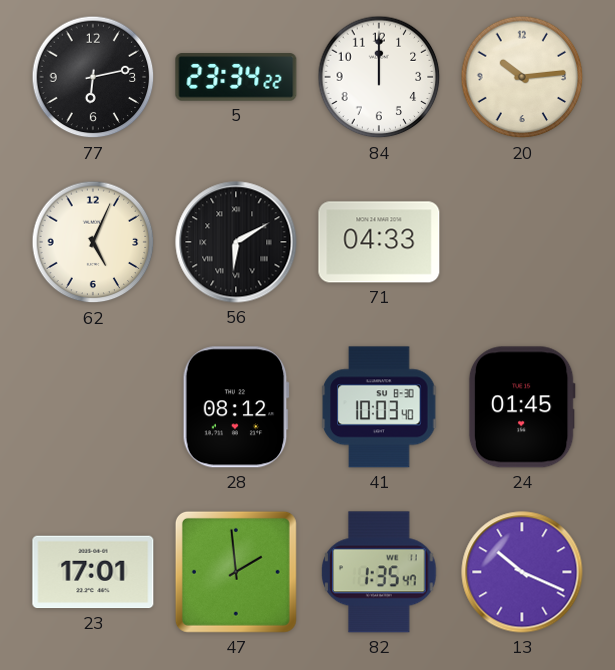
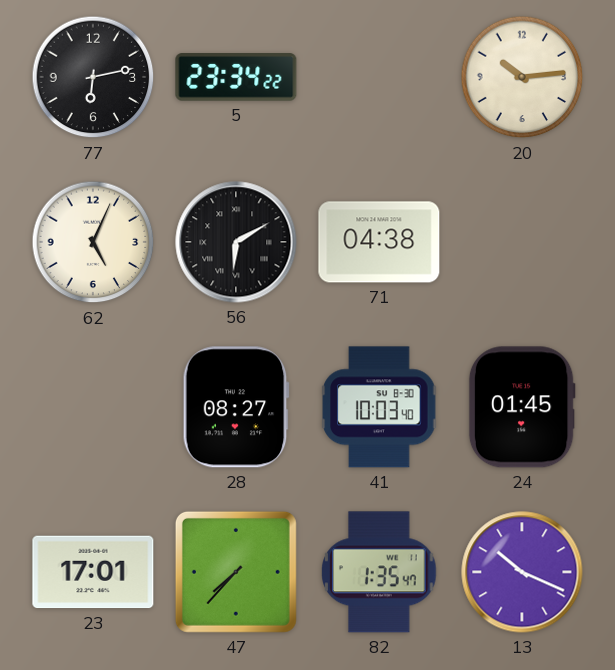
84: 12:00 -> none (379, 77)
71: 04:33 -> 04:38 (379, 242)
28: 08:12 -> 08:27 (236, 407)
47: 1:59 -> 7:37 (236, 572)
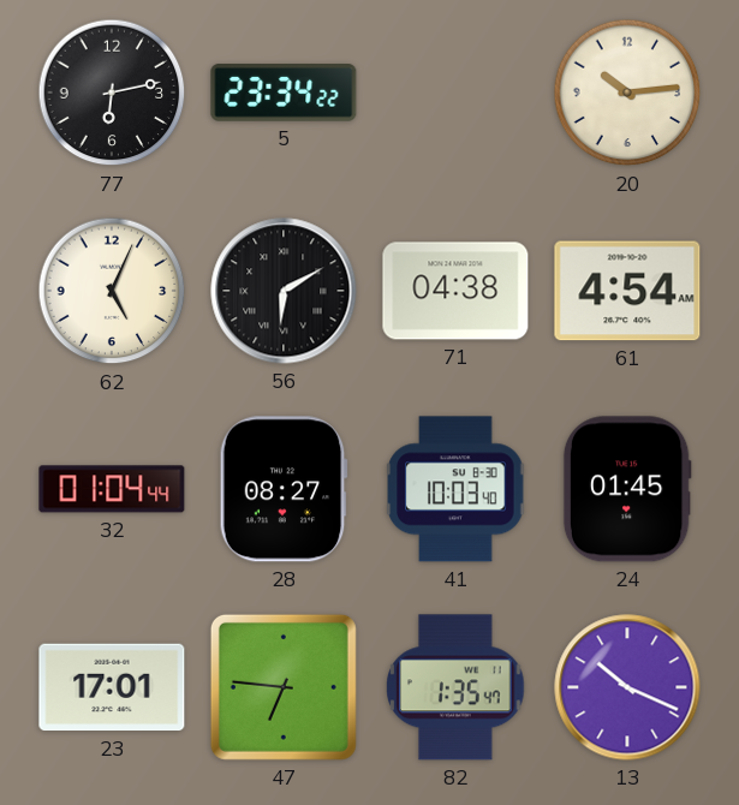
61: none -> 4:54 (627, 291)
32: none -> 01:04 (112, 489)
47: 7:37 -> 6:46 (284, 687)
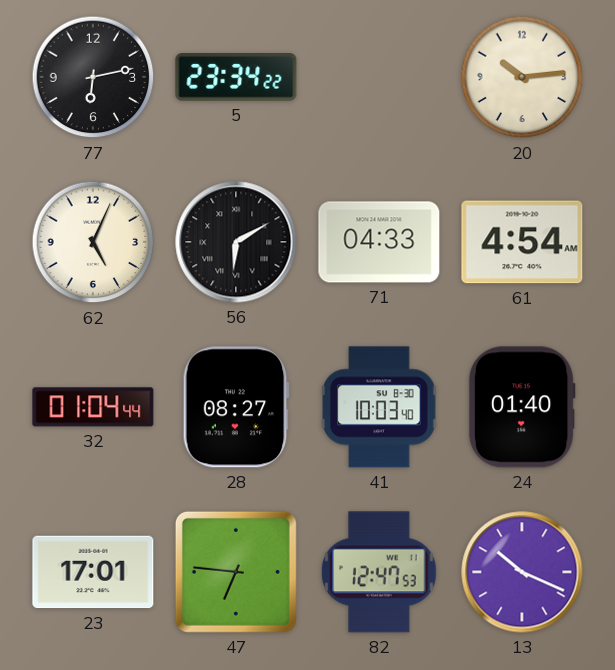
71: 04:38 -> 04:33 (379, 242)
24: 01:45 -> 01:40 (522, 407)
82: 1:35 -> 12:47 (379, 572)
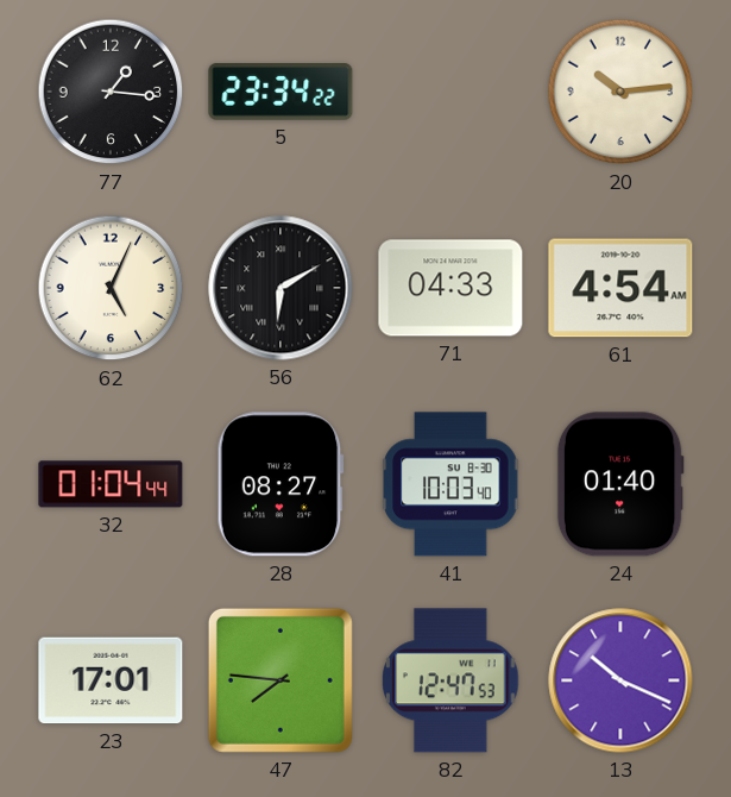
77: 6:13 -> 1:16 (111, 92)
47: 6:46 -> 7:46 (281, 680)
